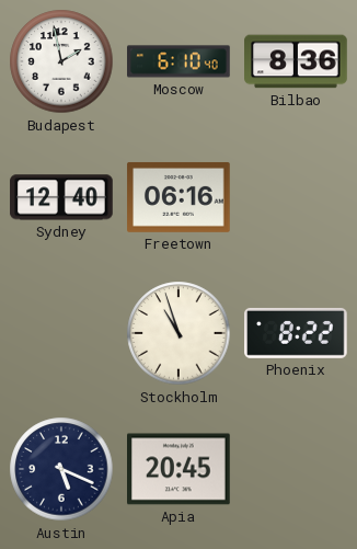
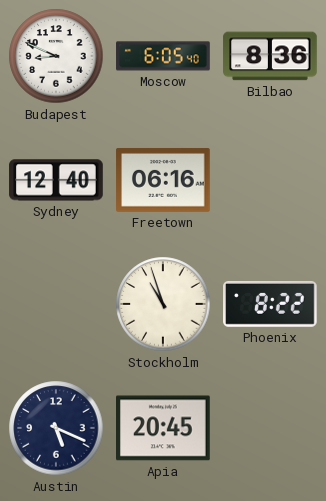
Budapest: 1:58 -> 8:49 (56, 56)
Moscow: 6:10 -> 6:05 (163, 56)
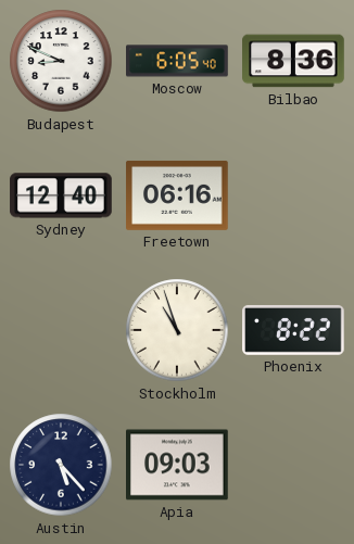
Austin: 5:19 -> 5:23 (61, 465)
Apia: 20:45 -> 09:03 (178, 465)
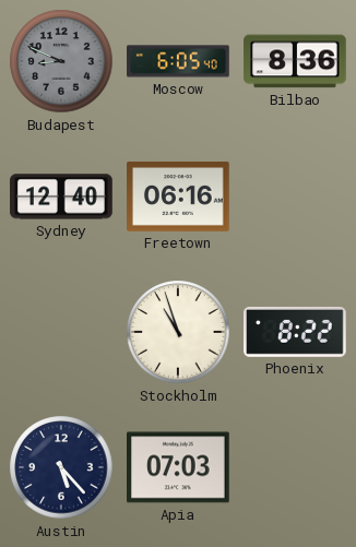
Budapest dial: white -> grey (61, 61)
Apia: 09:03 -> 07:03 (179, 467)
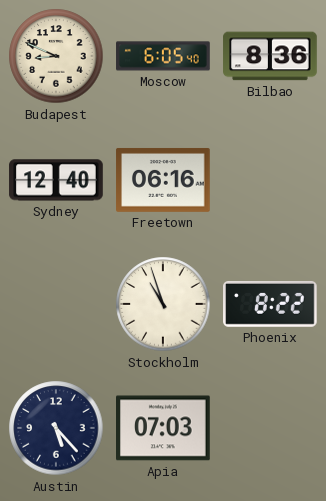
Budapest dial: grey -> cream (56, 56)
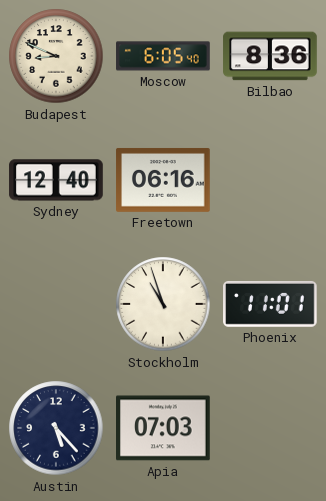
Phoenix: 8:22 -> 11:01 (270, 304)
